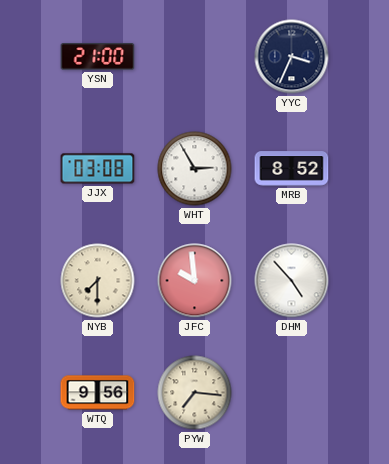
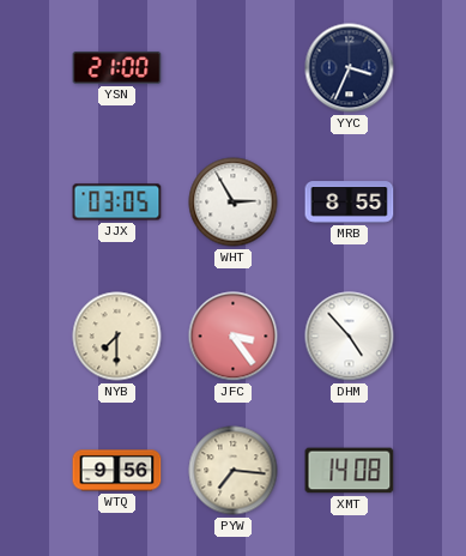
JJX: 03:08 -> 03:05 (117, 203)
MRB: 8:52 -> 8:55 (350, 203)
JFC: 9:59 -> 3:24 (234, 337)
XMT: none -> 14:08 (350, 471)
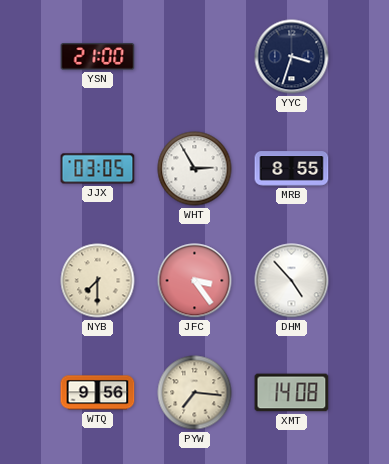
YYC: 3:34 -> 3:33 (292, 57)
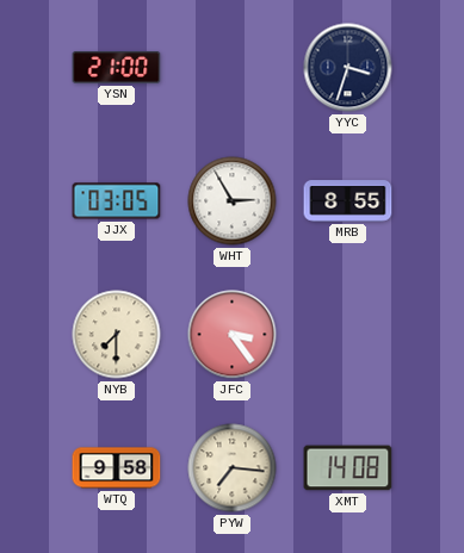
DHM: 4:53 -> none (292, 281)
WTQ: 9:56 -> 9:58 (117, 468)
